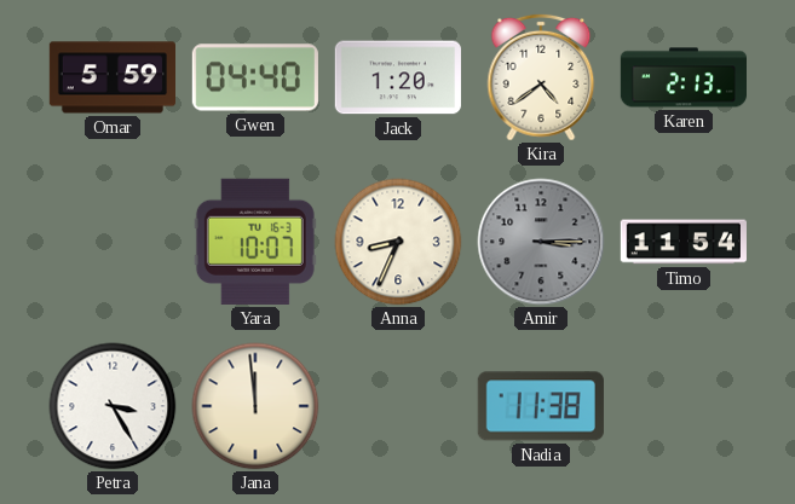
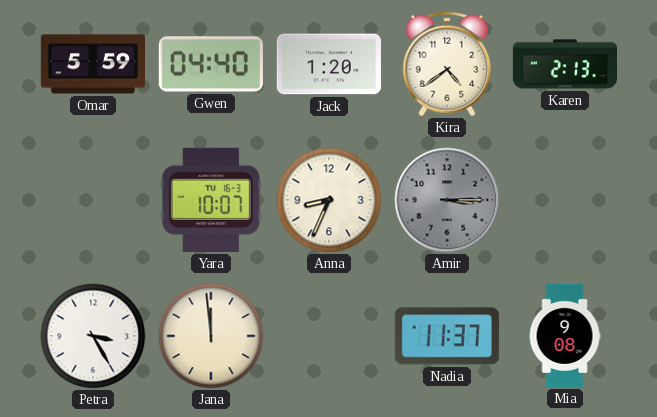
Timo: 11:54 -> none (684, 242)
Nadia: 11:38 -> 11:37 (447, 336)
Mia: none -> 9:08 (565, 335)
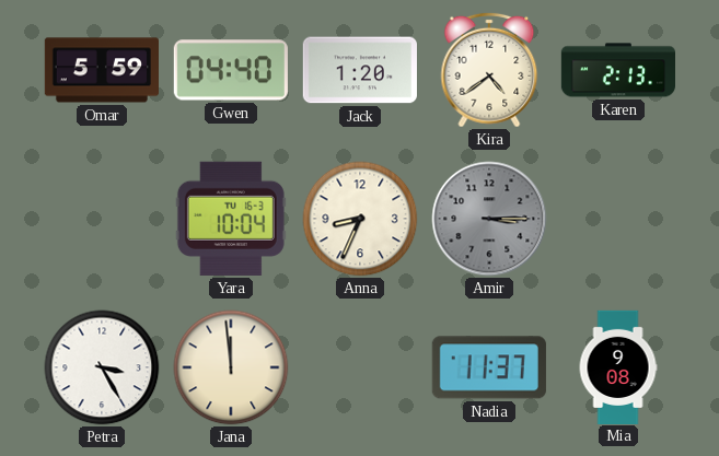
Yara: 10:07 -> 10:04 (231, 219)
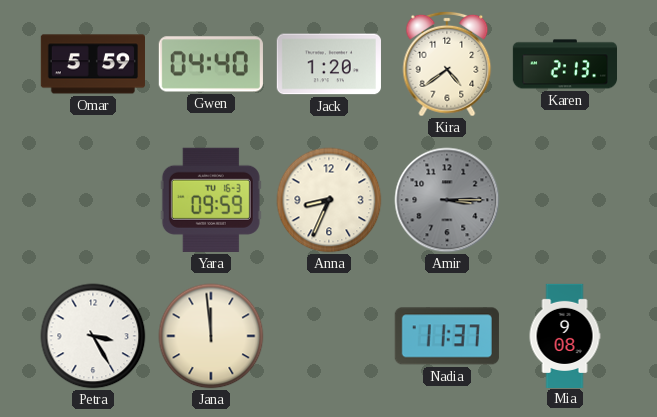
Yara: 10:04 -> 09:59 (211, 200)
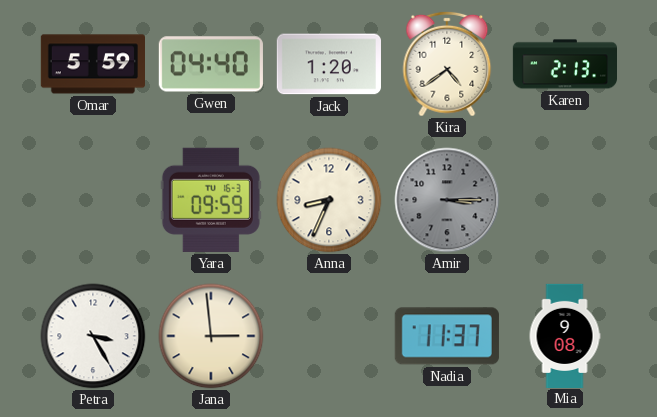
Jana: 11:59 -> 2:59 (211, 336)
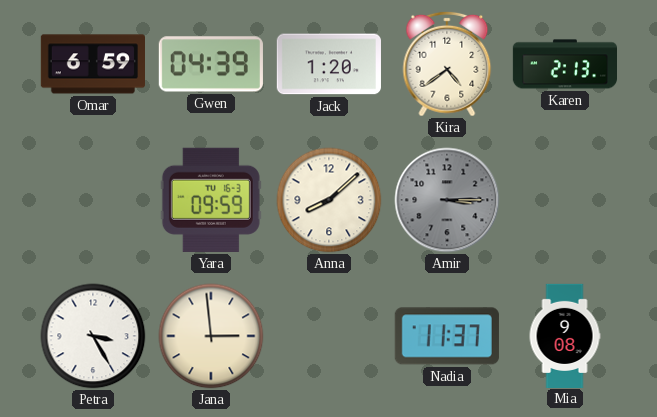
Omar: 5:59 -> 6:59 (92, 64)
Gwen: 04:40 -> 04:39 (211, 64)
Anna: 8:34 -> 8:08 (329, 200)
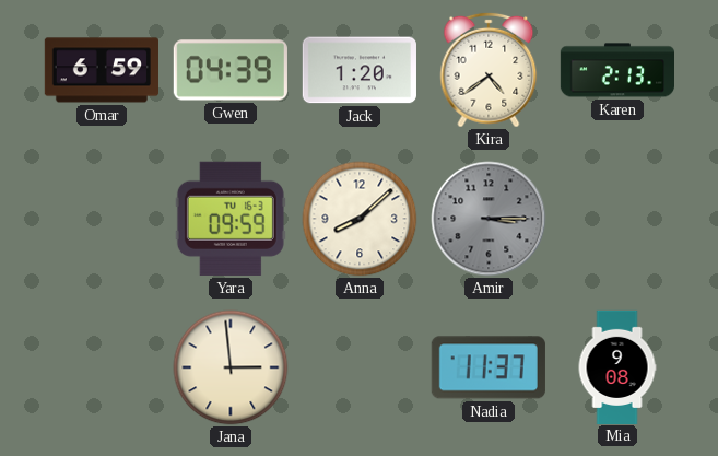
Petra: 3:25 -> none (93, 336)
